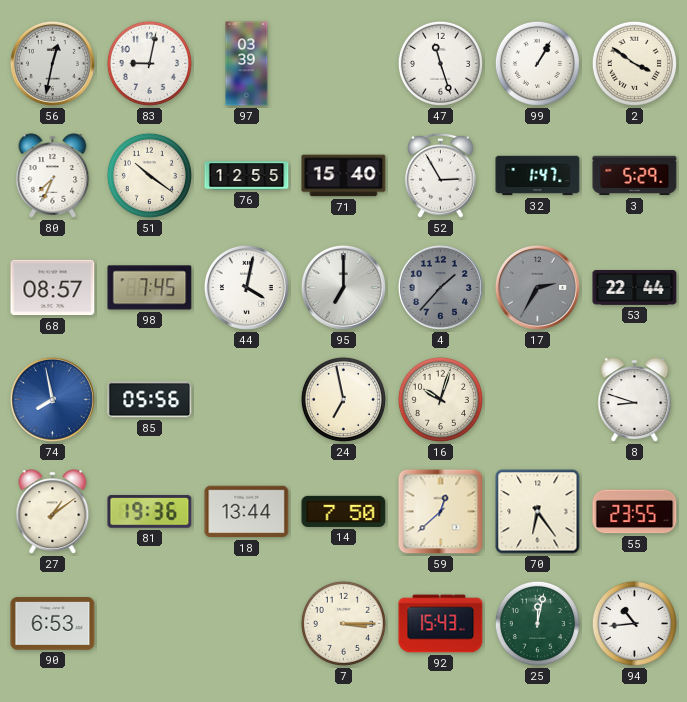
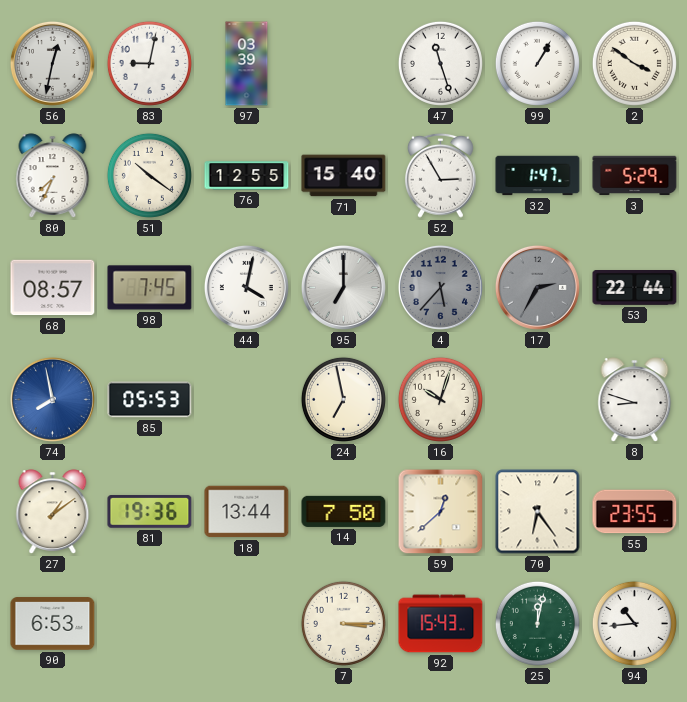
4: 1:37 -> 5:37 (440, 287)
85: 05:56 -> 05:53 (150, 400)
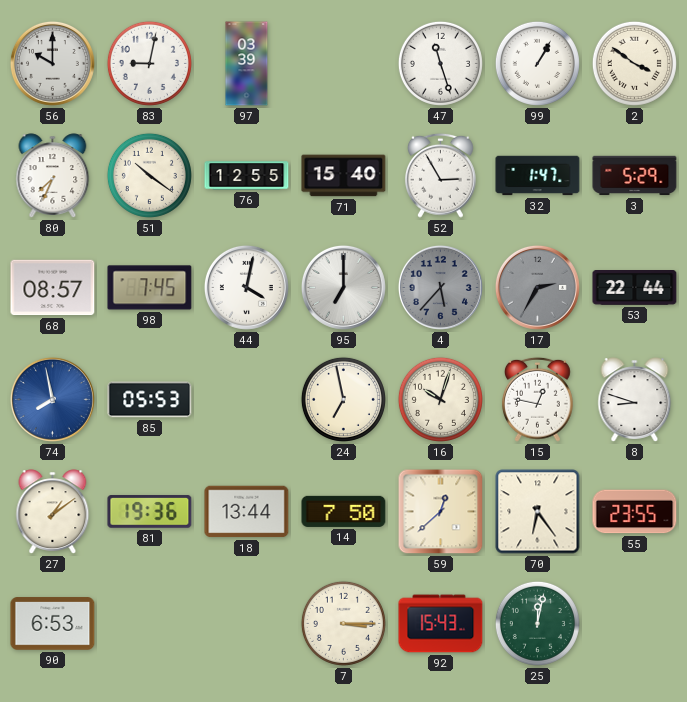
56: 12:32 -> 10:00 (52, 63)
15: none -> 12:47 (537, 399)
94: 10:44 -> none (634, 623)
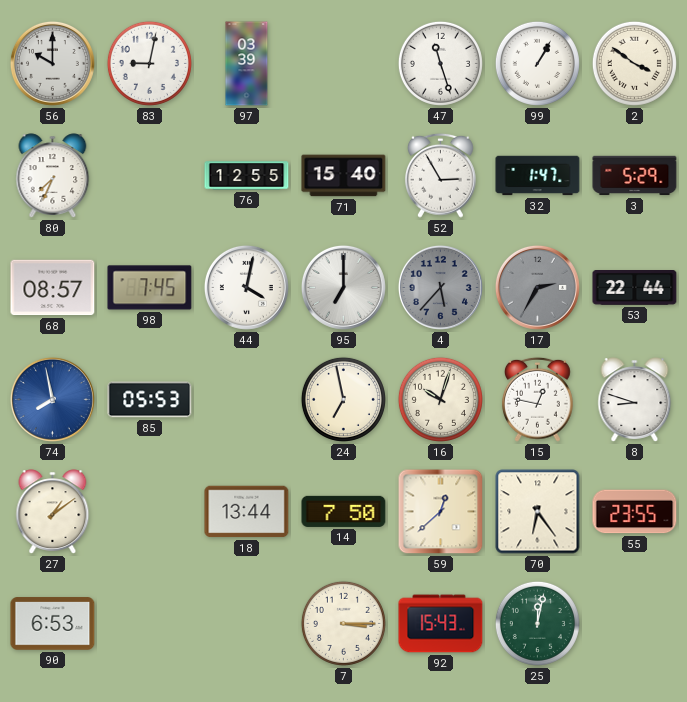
51: 10:21 -> none (149, 175)
81: 19:36 -> none (150, 512)
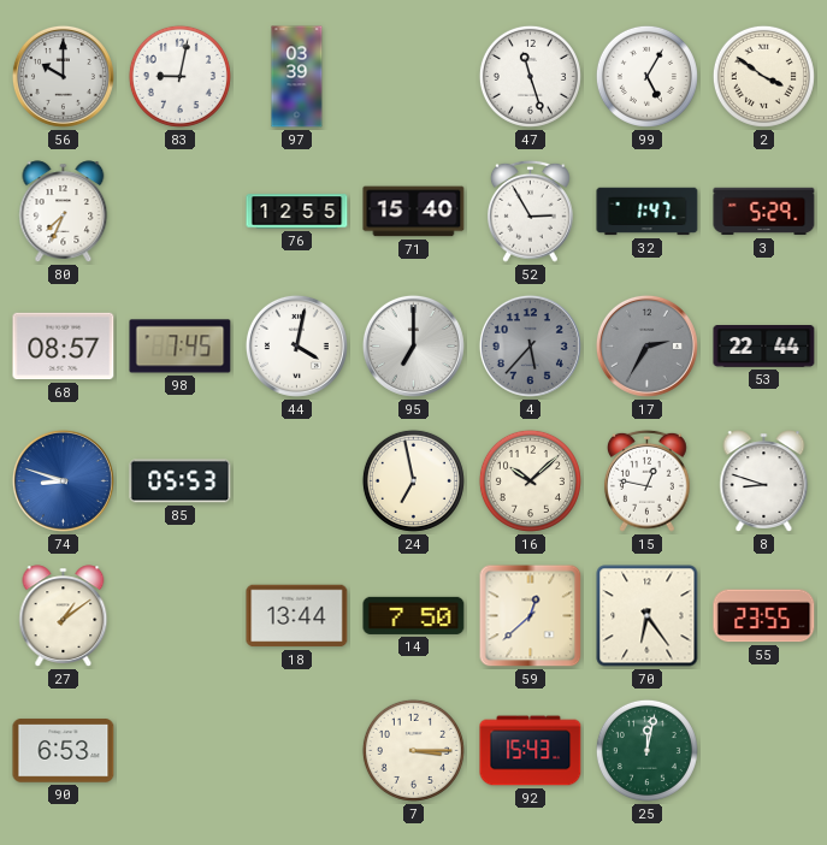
99: 1:05 -> 5:05 (646, 76)
74: 7:58 -> 8:48 (63, 480)
16: 10:03 -> 10:08 (530, 480)
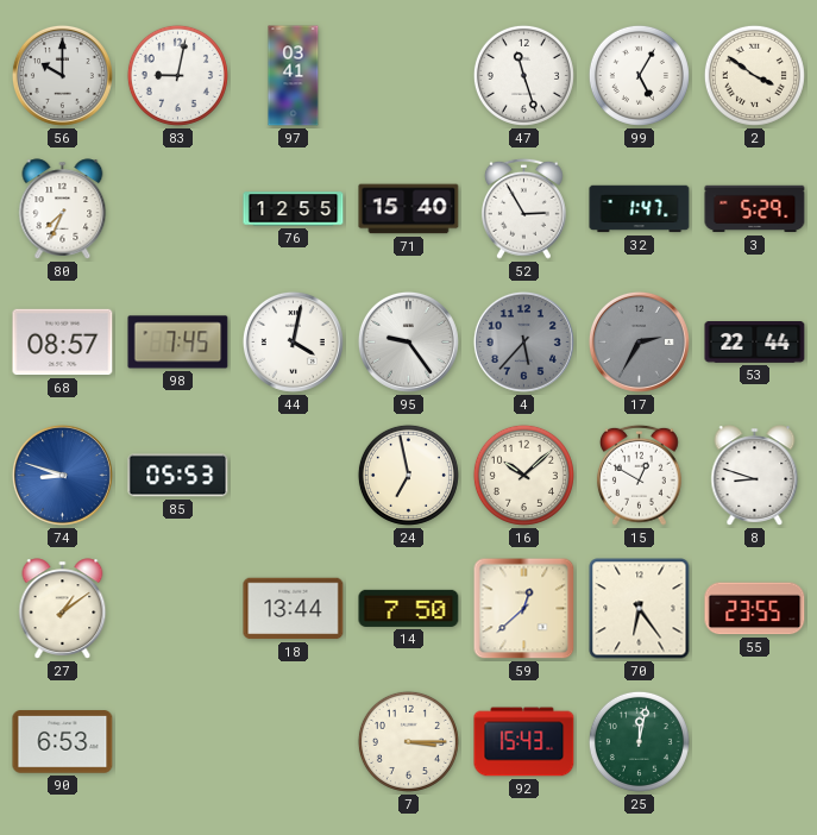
97: 03:39 -> 03:41 (294, 76)
95: 7:00 -> 9:24 (408, 341)
15: 12:47 -> 12:50 (639, 475)
